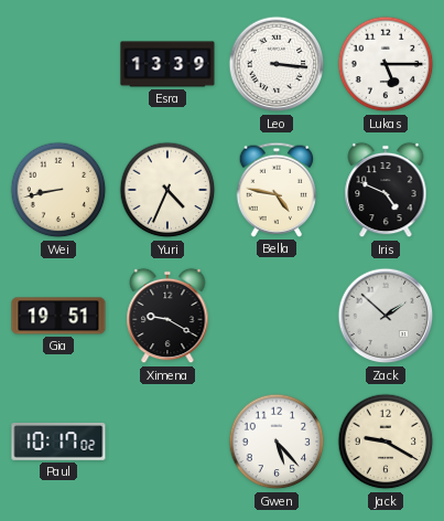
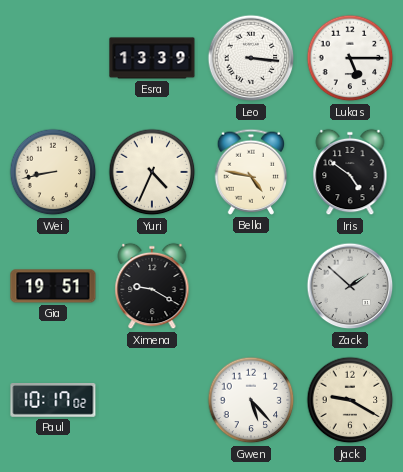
Iris: 4:49 -> 4:51 (350, 172)
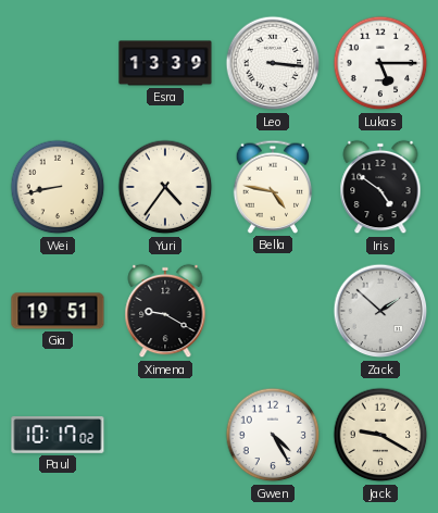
Yuri: 4:34 -> 4:36 (165, 187)
Gwen: 5:23 -> 4:25 (273, 435)
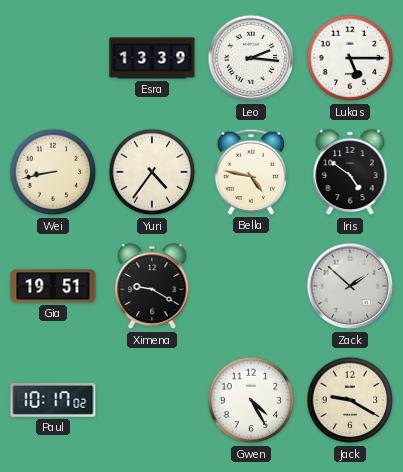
Leo: 3:16 -> 2:16 (251, 58)
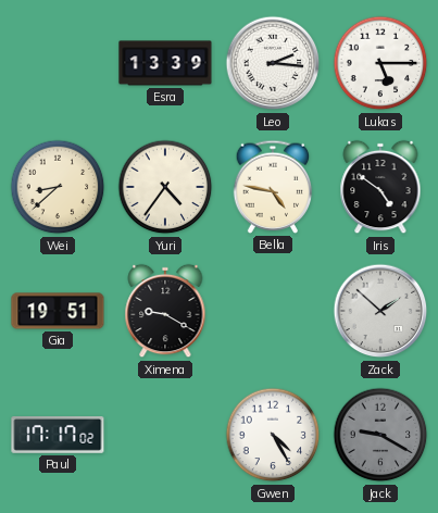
Wei: 8:43 -> 8:38 (58, 187)
Paul: 10:17 -> 17:17 (58, 436)
Jack dial: cream -> grey (380, 435)
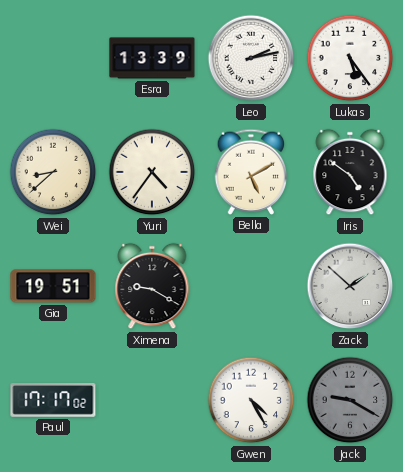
Leo: 2:16 -> 2:13 (251, 58)
Lukas: 5:15 -> 5:24 (350, 58)
Bella: 4:47 -> 5:10 (251, 172)
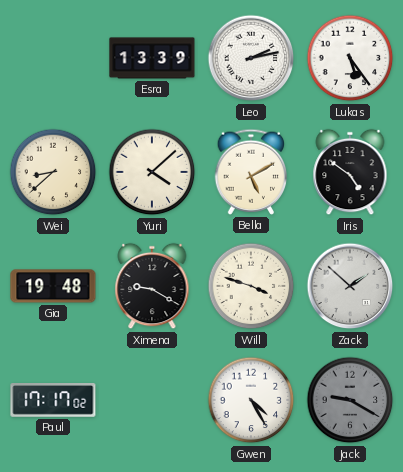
Yuri: 4:36 -> 4:08 (152, 172)
Gia: 19:51 -> 19:48 (53, 286)
Will: none -> 3:48 (251, 286)
